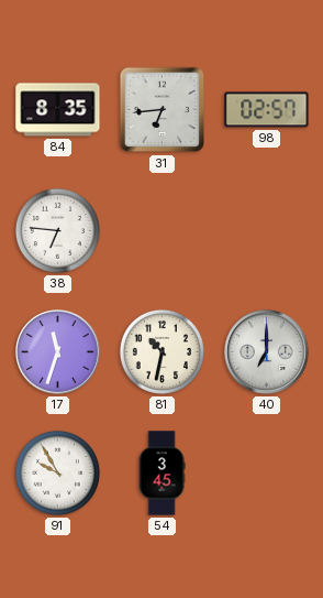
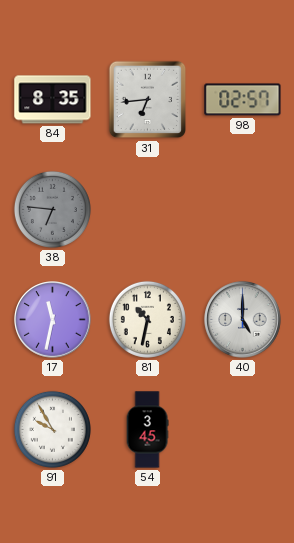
38 dial: white -> grey (52, 209)
17: 11:33 -> 11:32 (53, 320)
40: 7:00 -> 5:00 (243, 320)
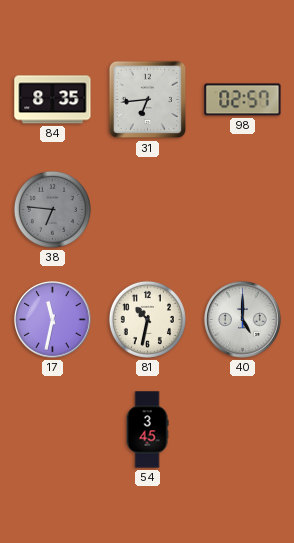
91: 9:55 -> none (52, 429)
